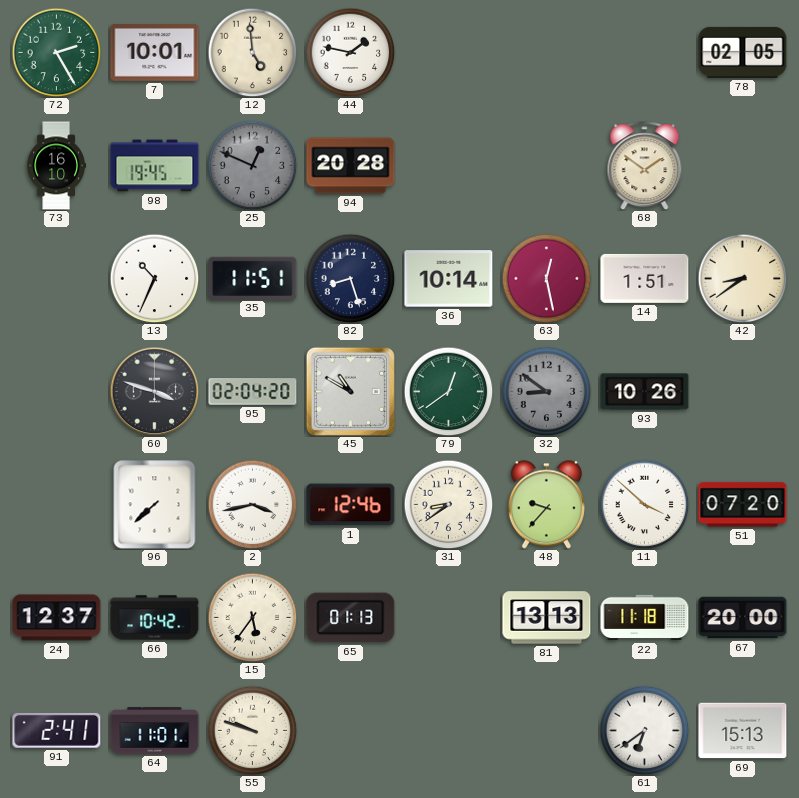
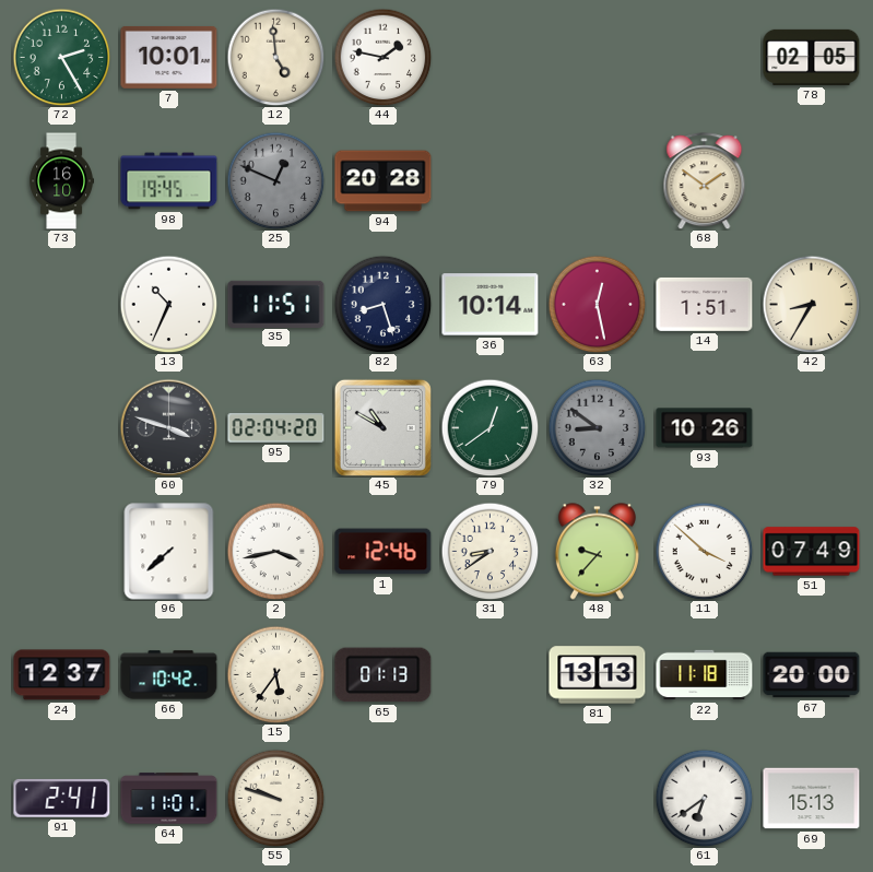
42: 8:39 -> 8:35 (811, 304)
51: 07:20 -> 07:49 (812, 552)
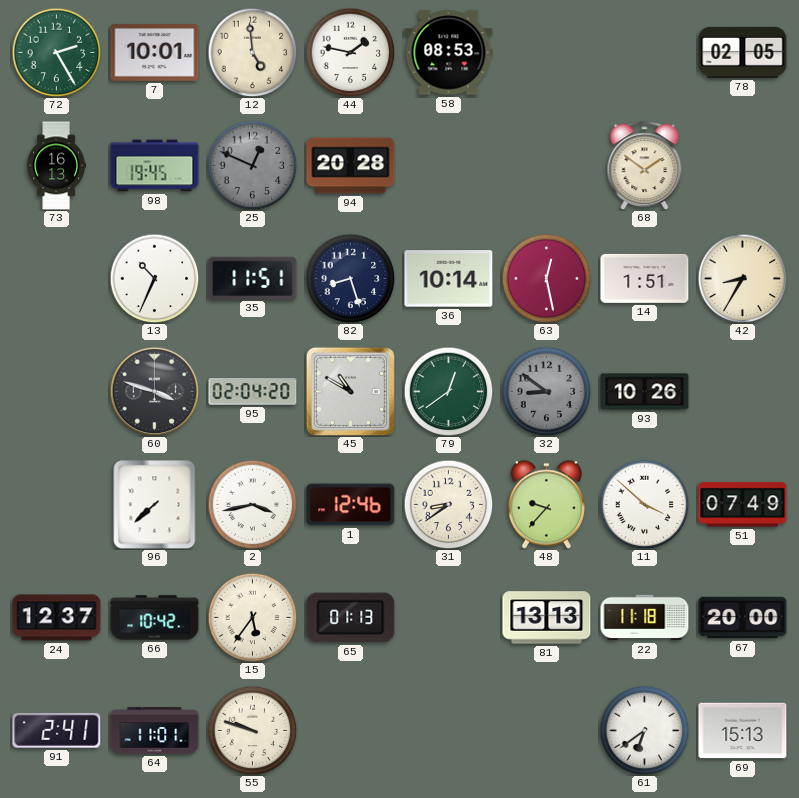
58: none -> 08:53 (449, 53)
73: 16:10 -> 16:13 (56, 166)
